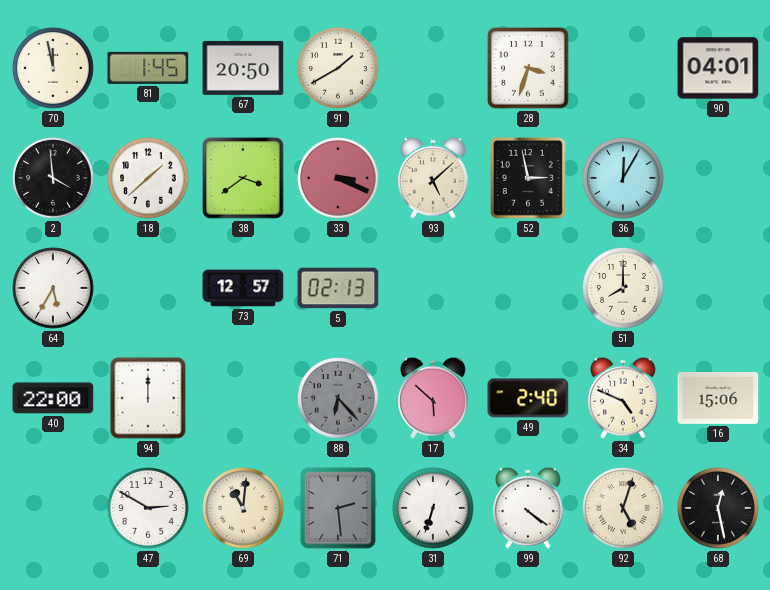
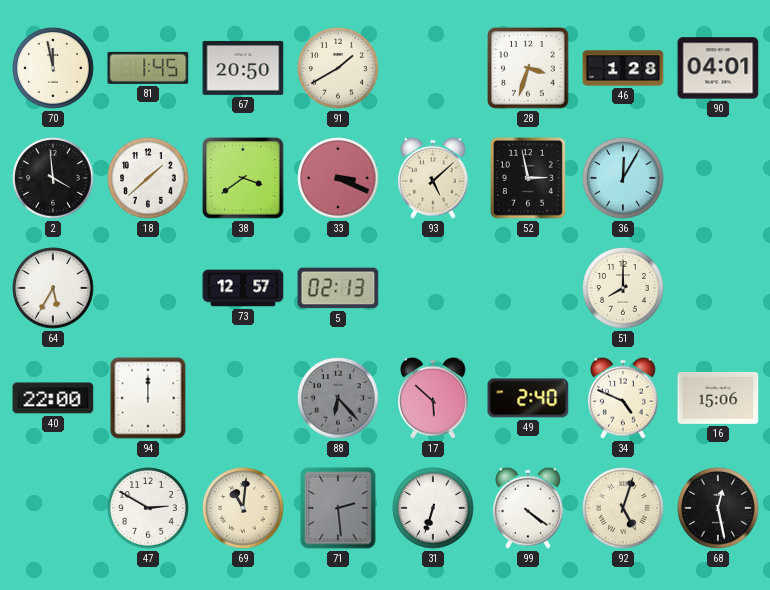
46: none -> 1:28 (623, 68)
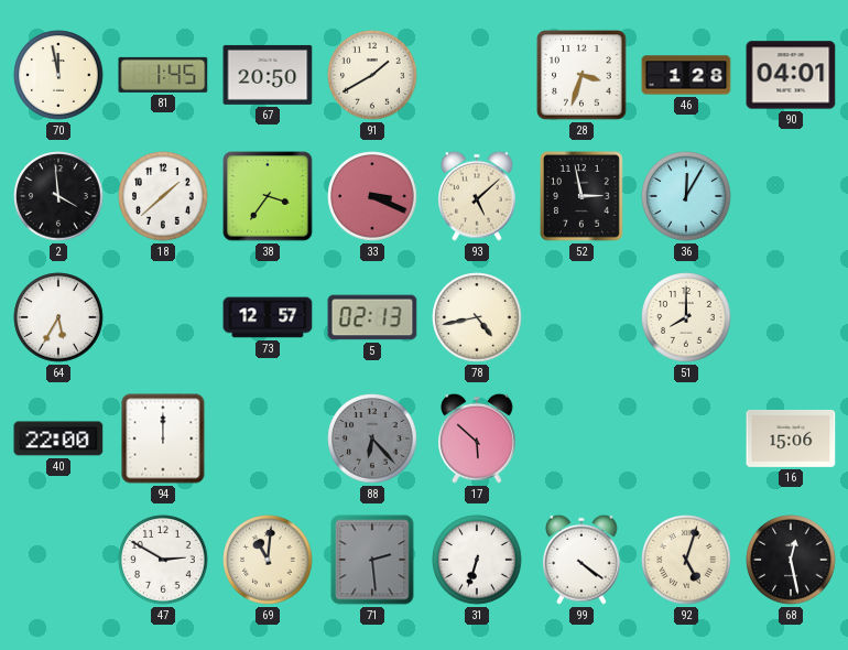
38: 3:39 -> 3:36 (268, 196)
78: none -> 4:43 (477, 317)
49: 2:40 -> none (528, 398)
34: 4:49 -> none (624, 398)
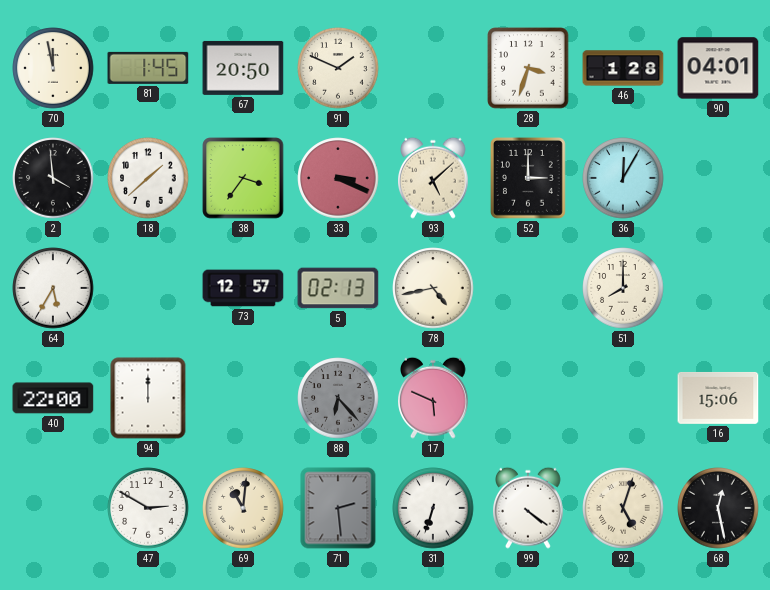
91: 1:40 -> 1:49 (338, 68)
52: 2:58 -> 3:00 (528, 179)
17: 5:52 -> 5:49 (434, 398)
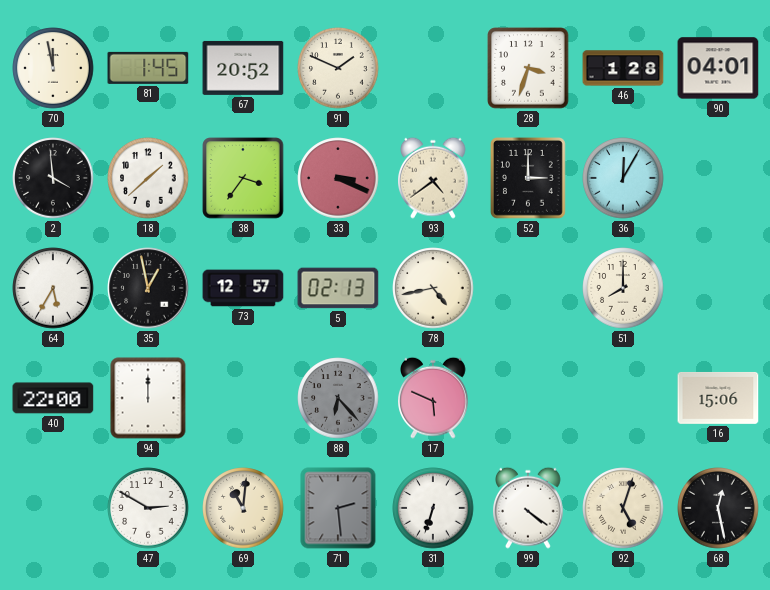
67: 20:50 -> 20:52 (243, 68)
93: 5:08 -> 4:39 (434, 178)
35: none -> 12:58 (148, 288)
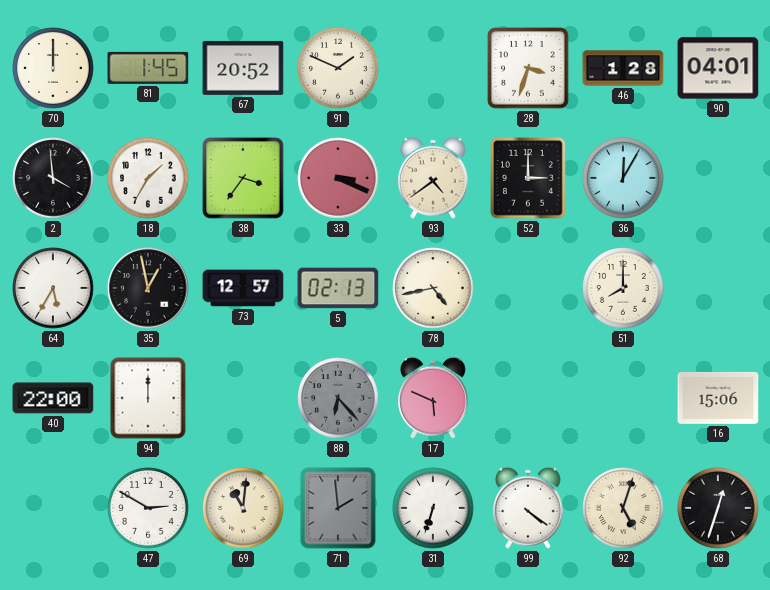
70: 11:58 -> 12:00 (53, 68)
18: 1:38 -> 1:35 (148, 178)
71: 2:29 -> 1:59 (338, 508)
68: 12:28 -> 12:33 (718, 508)
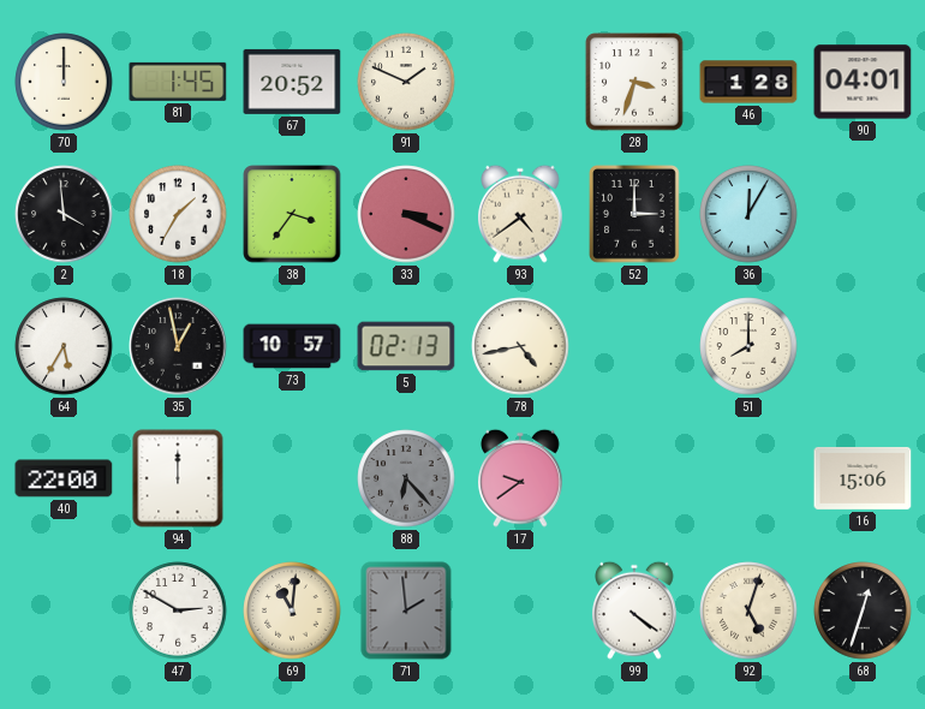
73: 12:57 -> 10:57 (292, 346)
17: 5:49 -> 9:39 (521, 478)
31: 6:33 -> none (433, 508)
